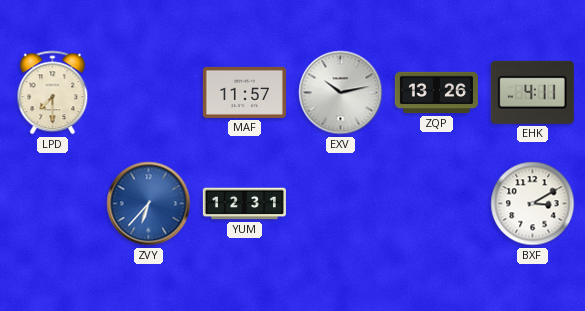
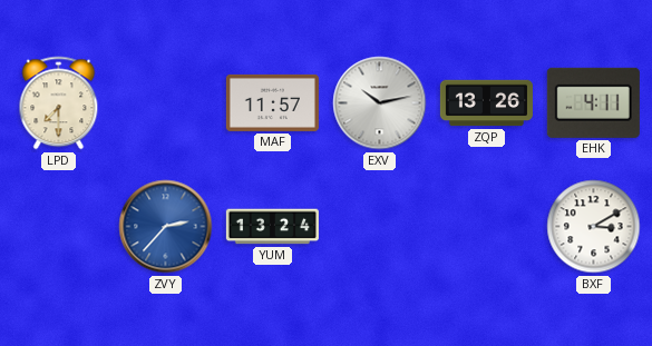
ZVY: 6:37 -> 2:37 (166, 227)
YUM: 12:31 -> 13:24 (272, 227)
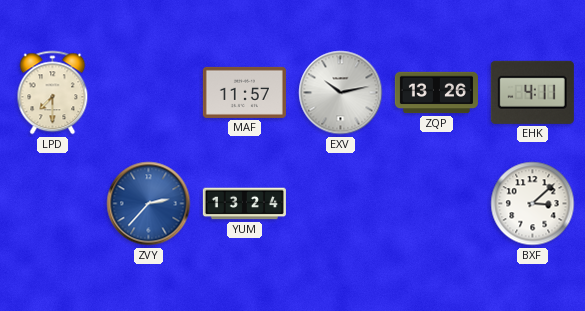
BXF: 3:10 -> 3:08 (533, 204)
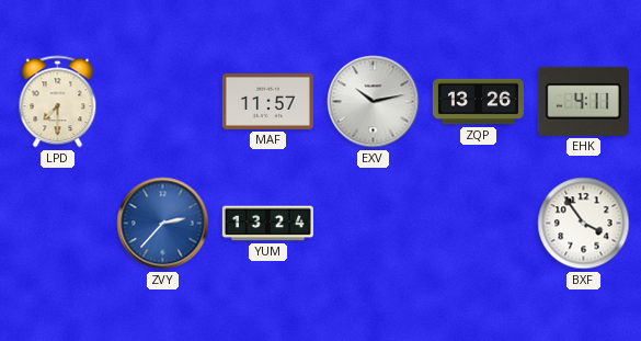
BXF: 3:08 -> 3:54 (584, 224)
